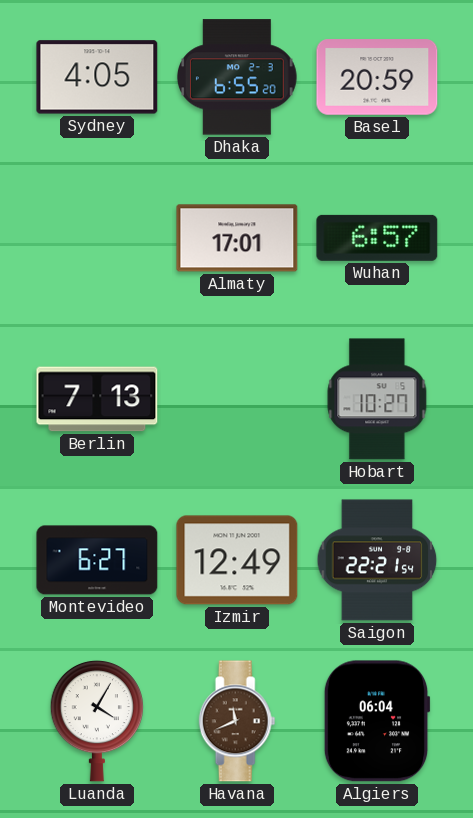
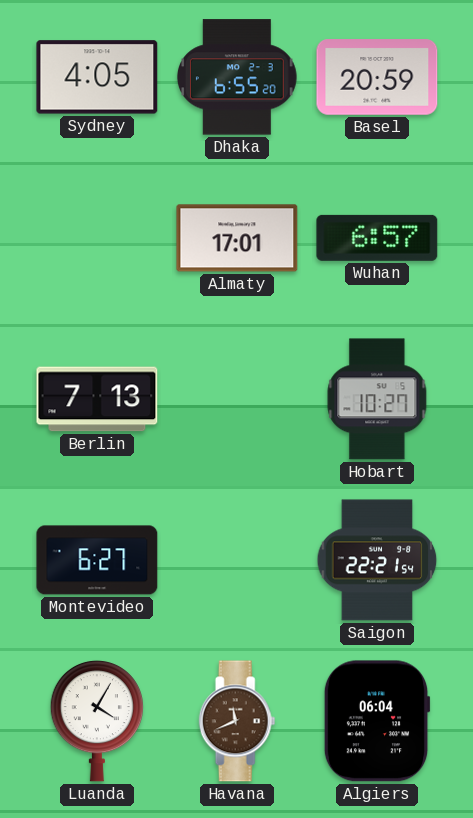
Izmir: 12:49 -> none (237, 560)
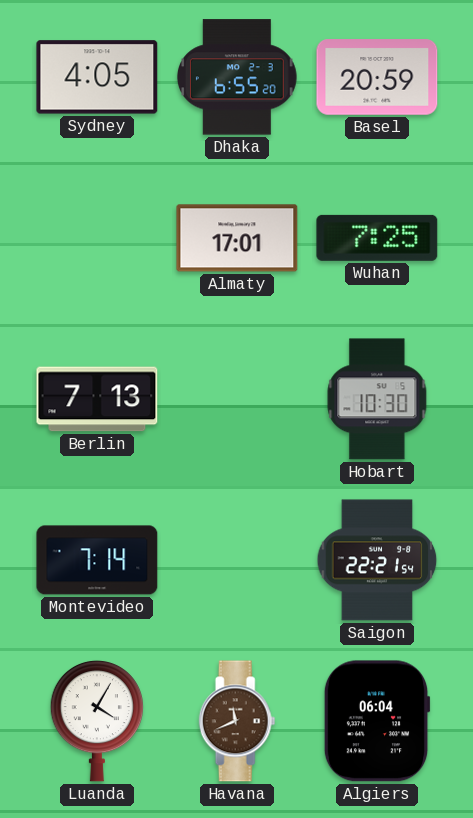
Wuhan: 6:57 -> 7:25 (377, 238)
Hobart: 10:27 -> 10:30 (377, 399)
Montevideo: 6:27 -> 7:14 (97, 560)
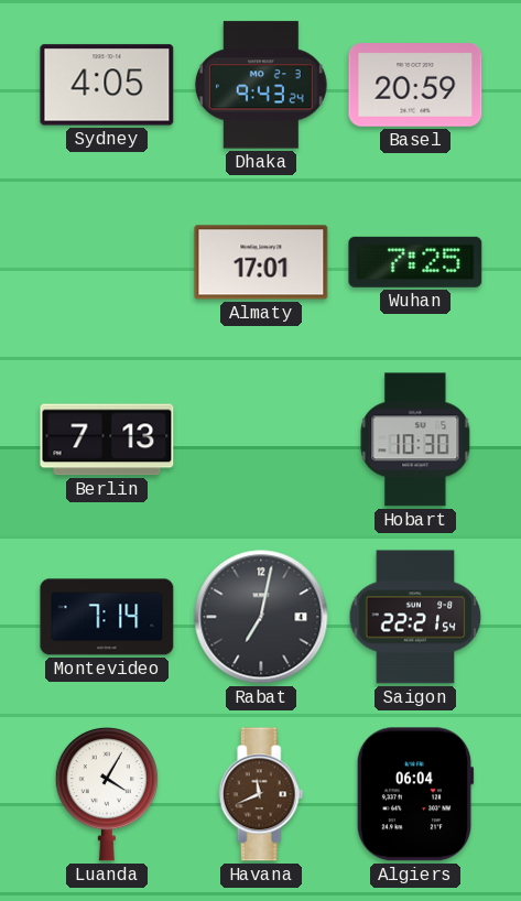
Dhaka: 6:55 -> 9:43 (261, 85)
Rabat: none -> 7:02 (261, 617)
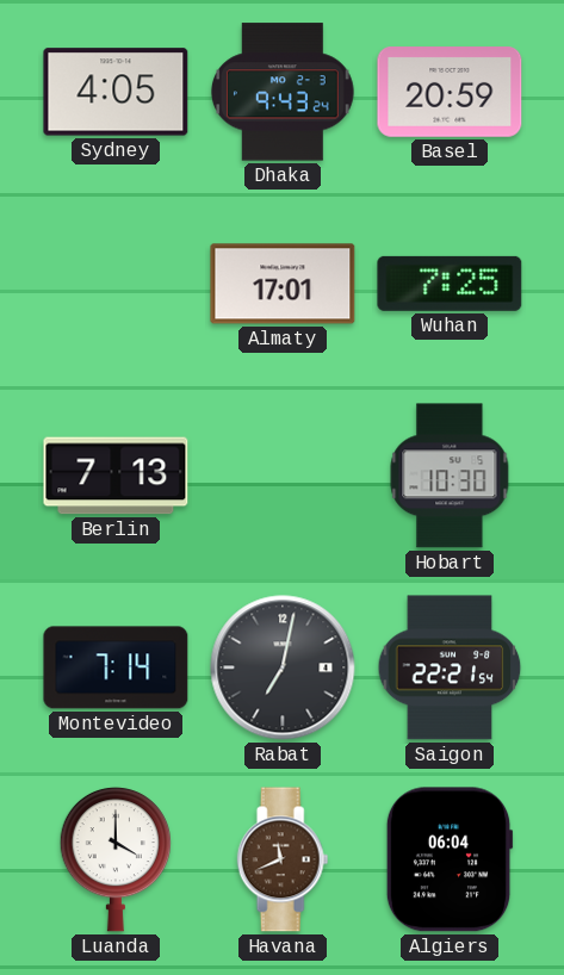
Luanda: 4:05 -> 4:00 (114, 859)
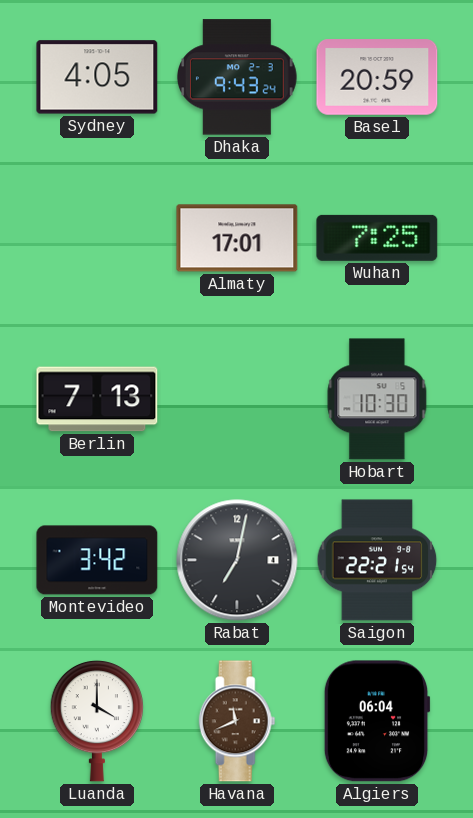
Montevideo: 7:14 -> 3:42 (97, 560)
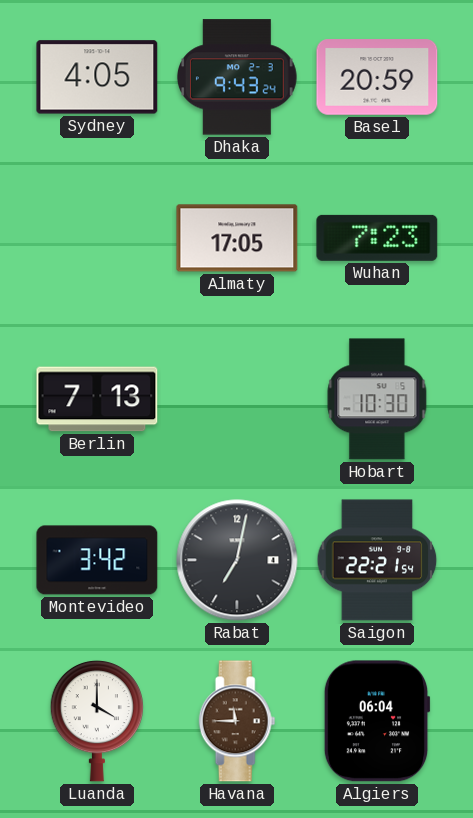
Almaty: 17:01 -> 17:05 (237, 238)
Wuhan: 7:25 -> 7:23 (377, 238)
Havana: 11:41 -> 11:45 (237, 721)
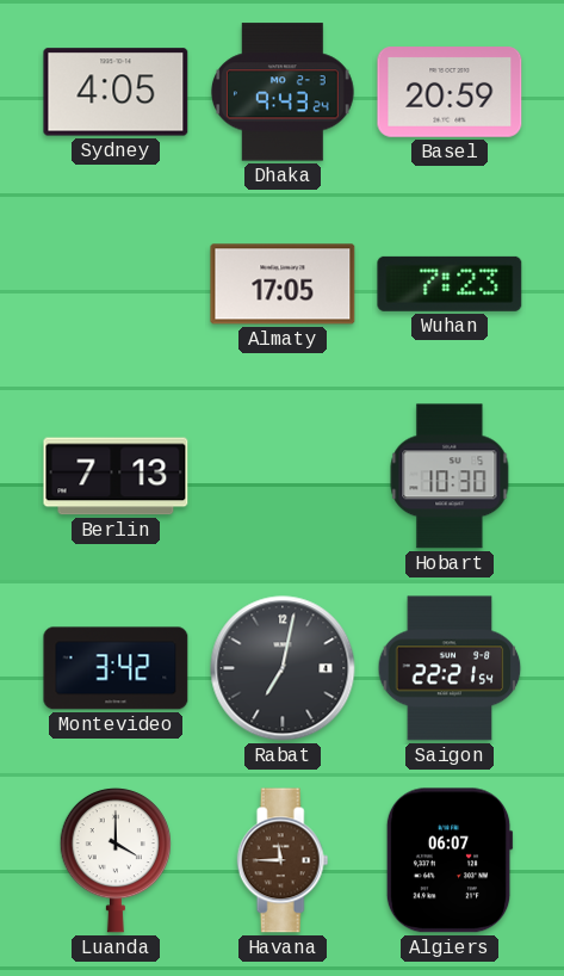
Algiers: 06:04 -> 06:07 (450, 860)
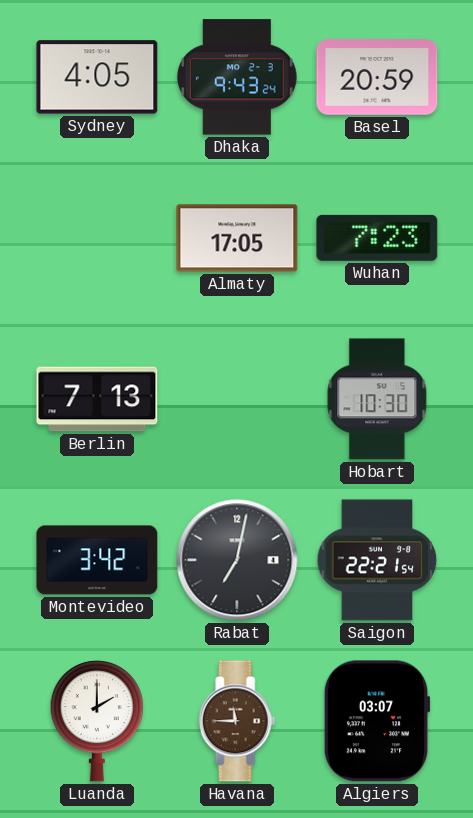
Luanda: 4:00 -> 2:00 (96, 721)
Algiers: 06:07 -> 03:07 (377, 721)
